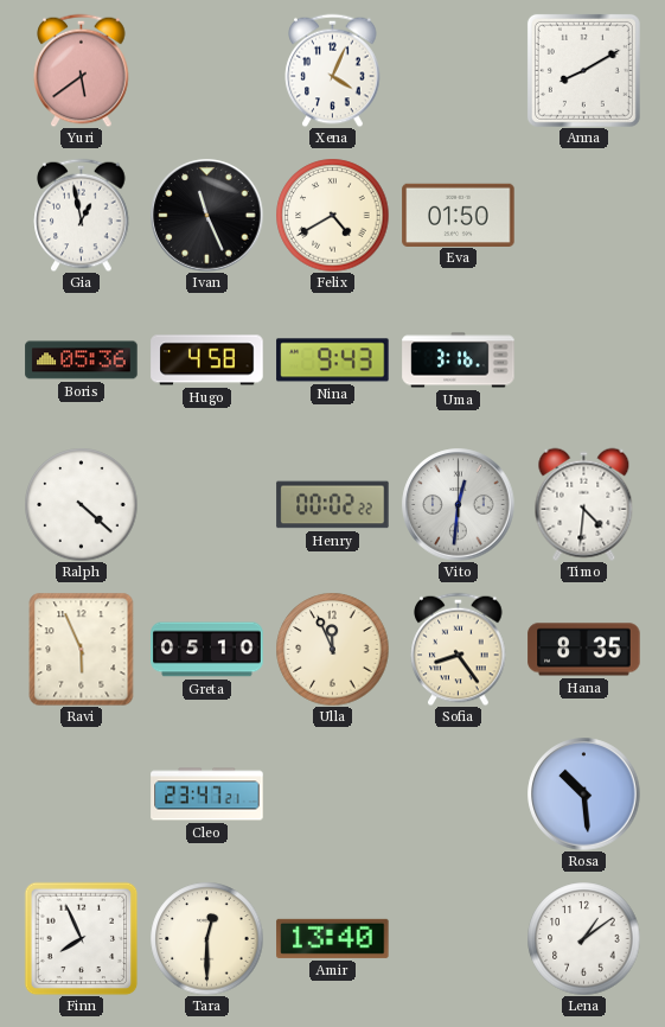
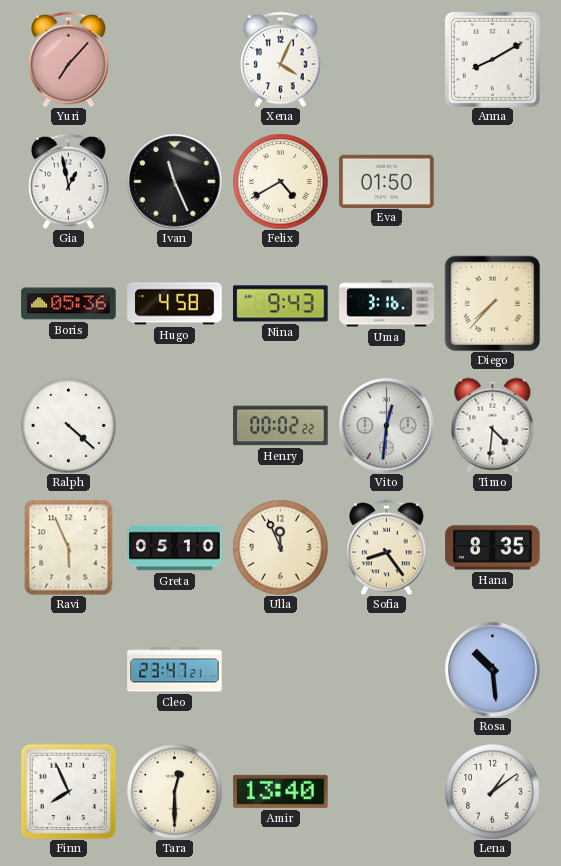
Yuri: 5:39 -> 7:07 (69, 59)
Diego: none -> 7:37 (492, 303)
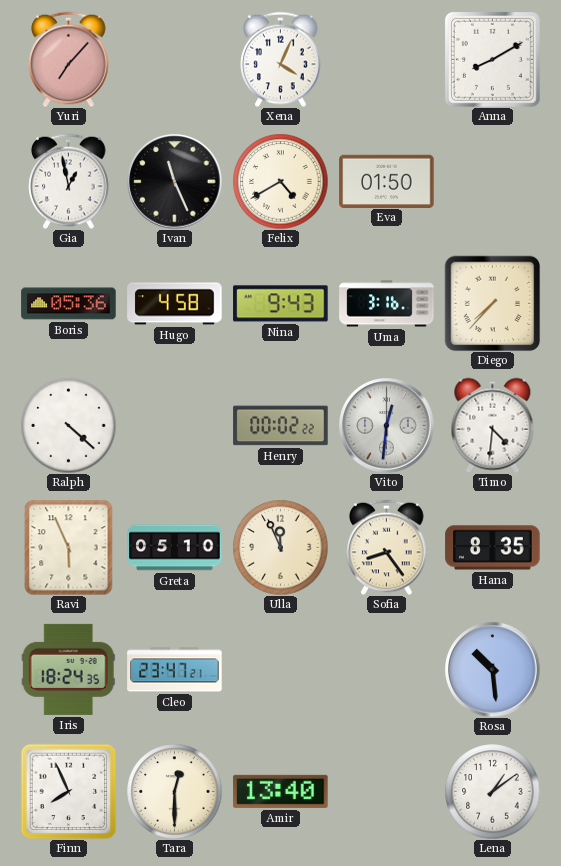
Iris: none -> 18:24 (68, 669)
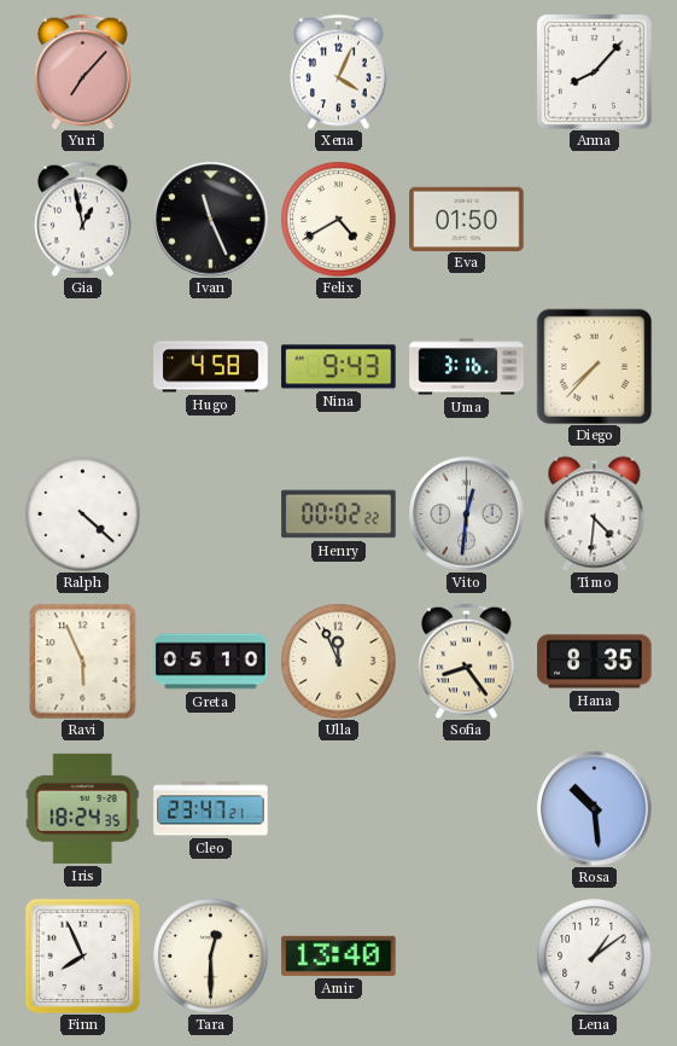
Anna: 8:10 -> 8:07 (594, 71)
Boris: 05:36 -> none (69, 304)
